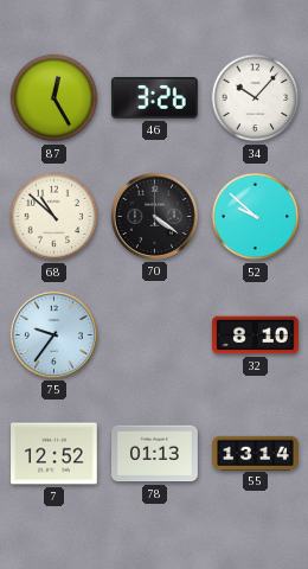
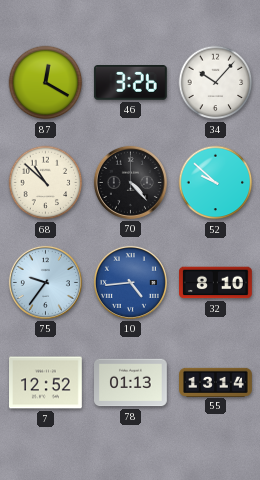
87: 12:25 -> 12:20 (46, 83)
70: 4:21 -> 4:23 (130, 182)
10: none -> 4:44 (130, 282)
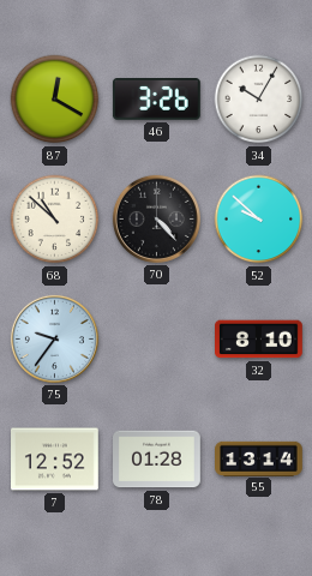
34: 10:07 -> 10:05 (259, 100)
10: 4:44 -> none (130, 282)
78: 01:13 -> 01:28 (157, 460)
